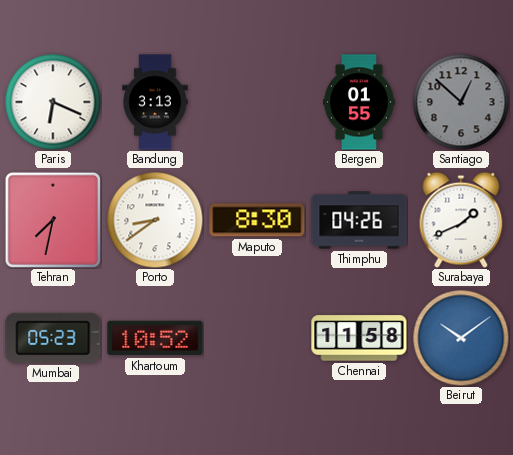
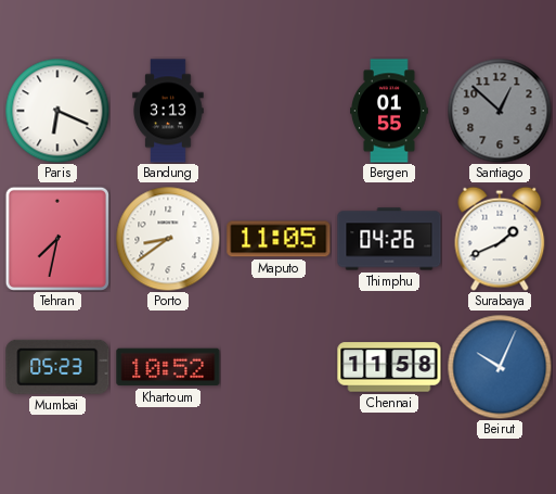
Maputo: 8:30 -> 11:05 (279, 239)
Beirut: 10:09 -> 10:04 (500, 367)
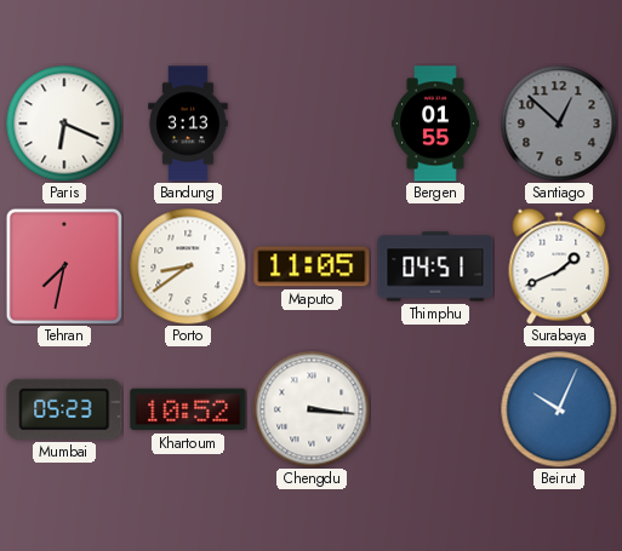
Thimphu: 04:26 -> 04:51 (435, 266)
Chengdu: none -> 3:16 (312, 409)
Chennai: 11:58 -> none (389, 367)
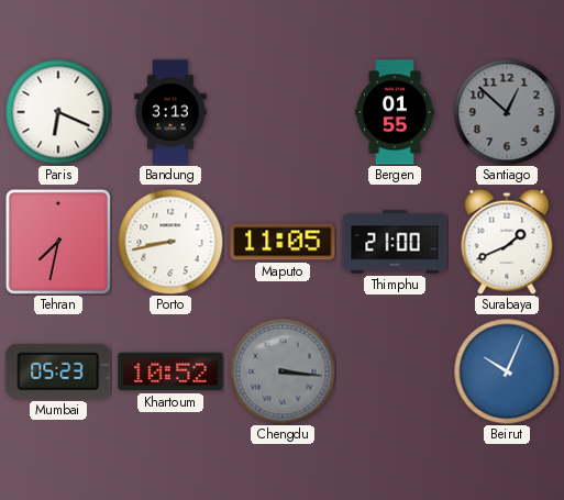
Porto: 8:39 -> 8:43 (170, 242)
Thimphu: 04:51 -> 21:00 (395, 242)
Chengdu dial: white -> grey (283, 371)
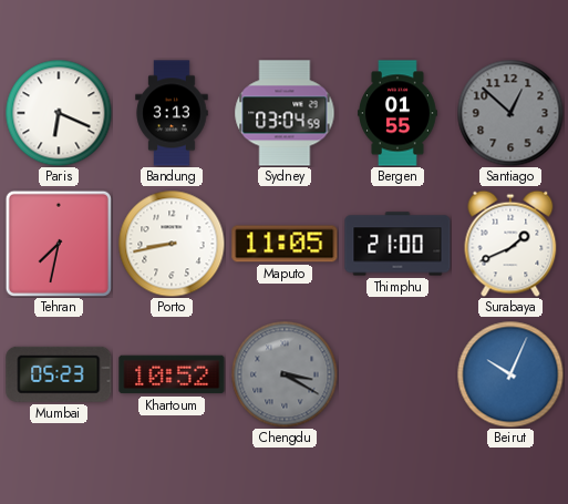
Sydney: none -> 03:04 (285, 113)
Chengdu: 3:16 -> 3:20 (285, 374)
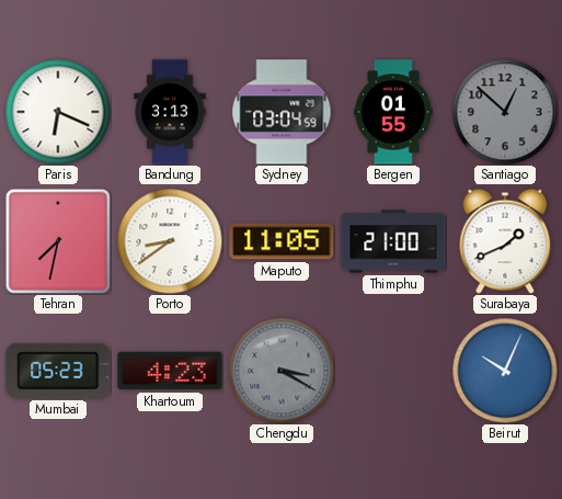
Porto: 8:43 -> 8:39 (170, 241)
Khartoum: 10:52 -> 4:23 (170, 371)
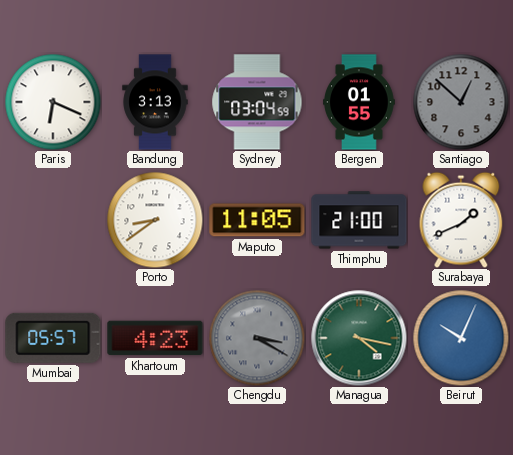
Tehran: 7:32 -> none (58, 241)
Mumbai: 05:23 -> 05:57 (53, 338)
Managua: none -> 4:17 (359, 338)
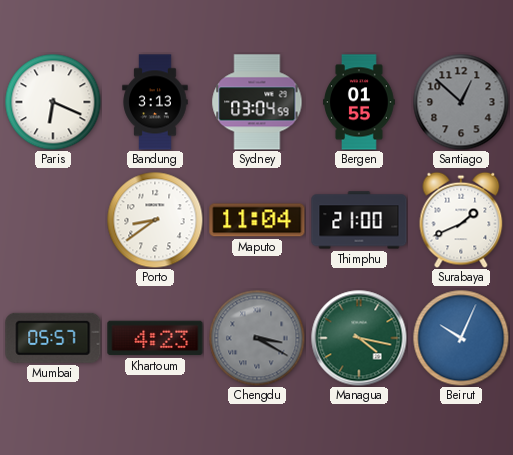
Maputo: 11:05 -> 11:04 (257, 220)
